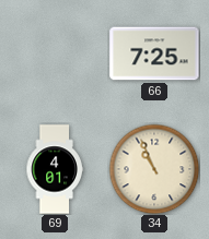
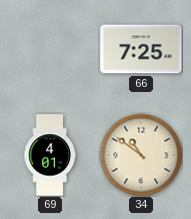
34: 10:56 -> 10:51 (141, 155)
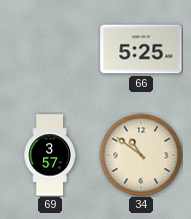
66: 7:25 -> 5:25 (141, 49)
69: 4:01 -> 3:57 (50, 155)
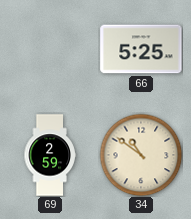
69: 3:57 -> 2:59 (50, 155)
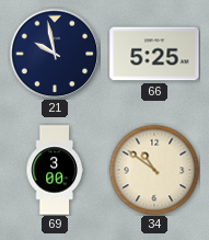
21: none -> 9:58 (55, 54)
69: 2:59 -> 3:00 (55, 170)
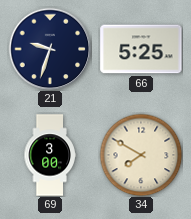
21: 9:58 -> 9:33 (50, 49)
34: 10:51 -> 7:50 (141, 155)
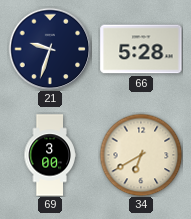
66: 5:25 -> 5:28 (141, 49)
34: 7:50 -> 6:40 (141, 155)
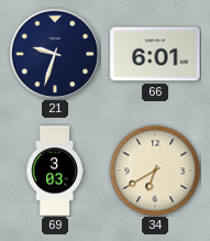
66: 5:28 -> 6:01 (155, 54)
69: 3:00 -> 3:03 (55, 171)
